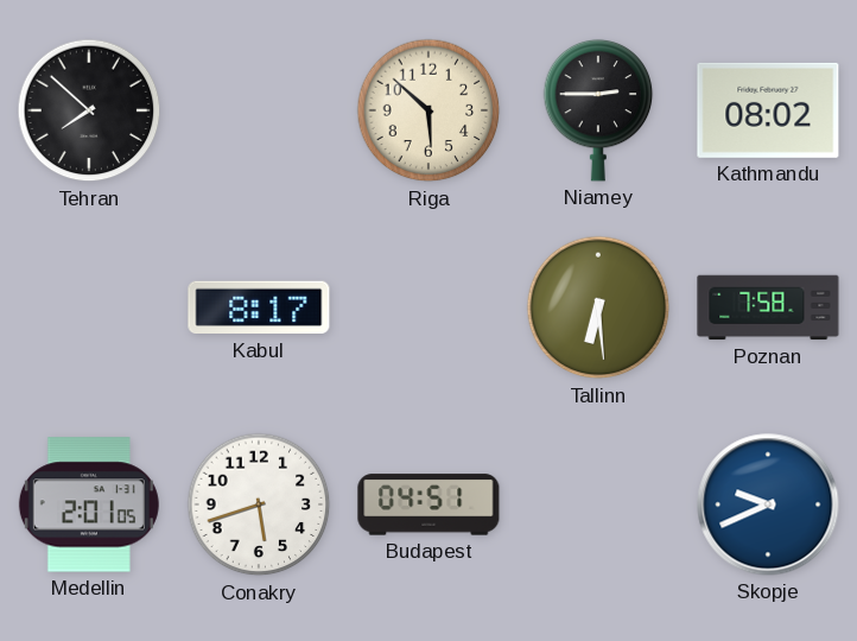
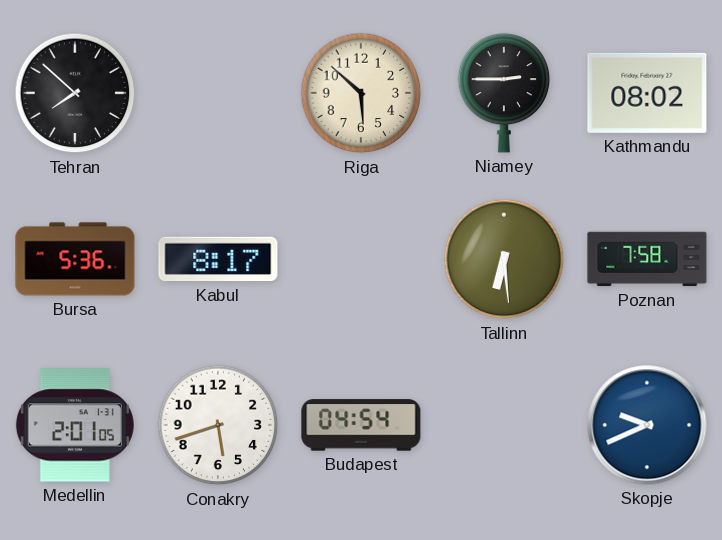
Bursa: none -> 5:36 (75, 259)
Budapest: 04:51 -> 04:54 (361, 425)
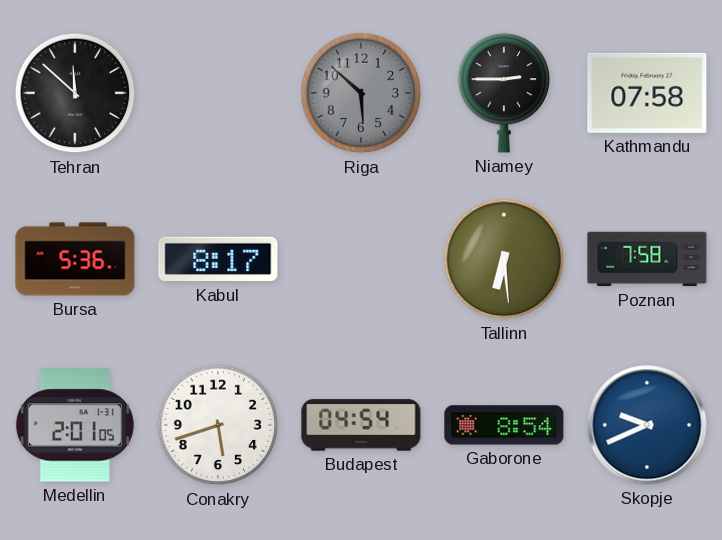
Tehran: 7:52 -> 11:52 (75, 93)
Riga dial: cream -> grey (361, 93)
Kathmandu: 08:02 -> 07:58 (647, 93)
Gaborone: none -> 8:54 (504, 425)
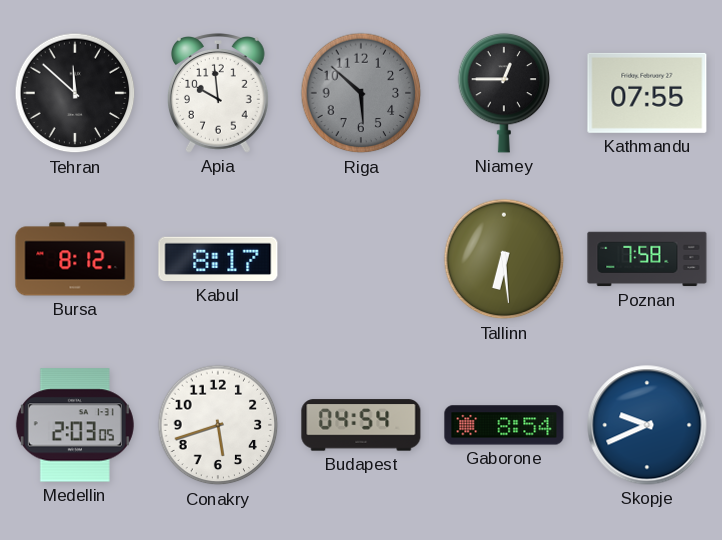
Apia: none -> 9:59 (218, 93)
Niamey: 2:45 -> 12:45 (504, 93)
Kathmandu: 07:58 -> 07:55 (647, 93)
Bursa: 5:36 -> 8:12 (75, 259)
Medellin: 2:01 -> 2:03 (75, 425)
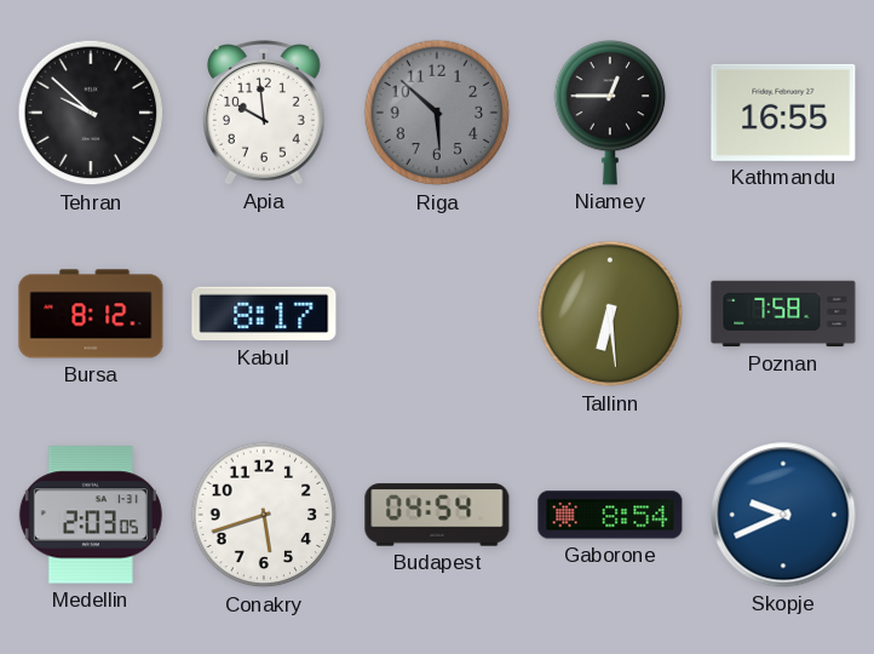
Tehran: 11:52 -> 9:52 (91, 113)
Kathmandu: 07:55 -> 16:55 (783, 113)
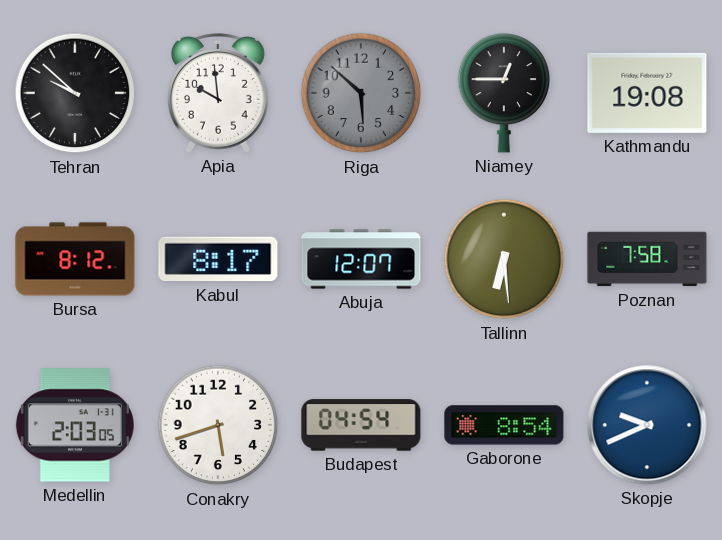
Kathmandu: 16:55 -> 19:08 (647, 93)
Abuja: none -> 12:07 (361, 259)
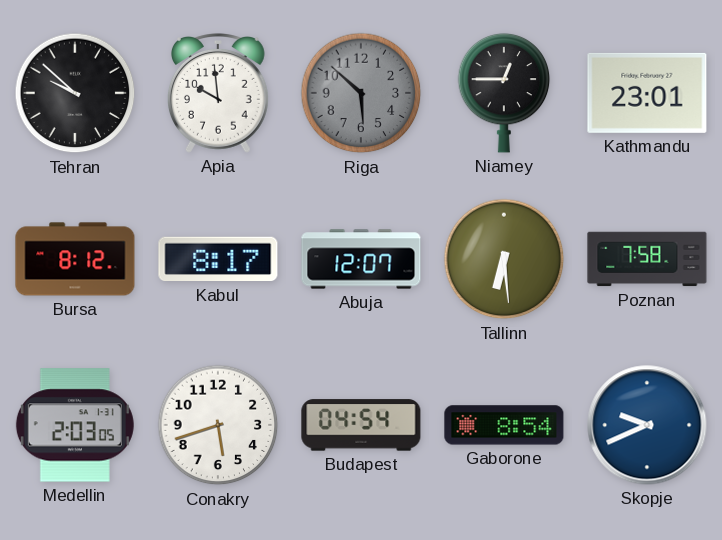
Kathmandu: 19:08 -> 23:01 (647, 93)
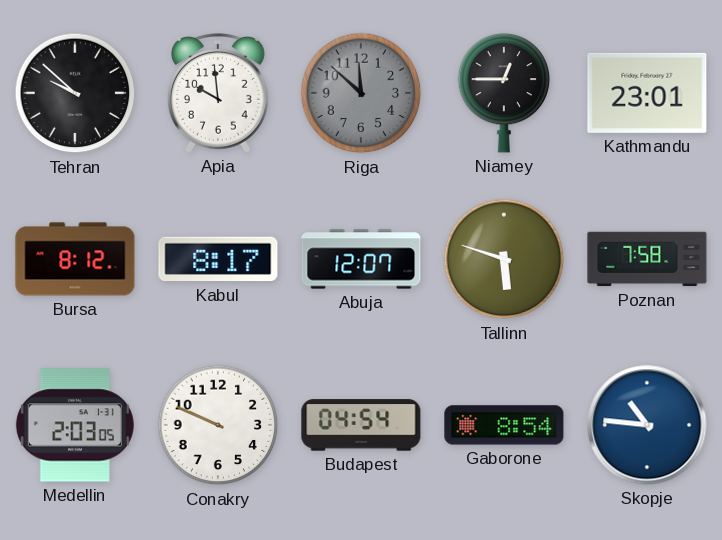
Riga: 5:52 -> 11:52 (361, 93)
Tallinn: 6:29 -> 5:48 (504, 259)
Conakry: 5:42 -> 9:49 (218, 425)
Skopje: 9:41 -> 10:46 (647, 425)
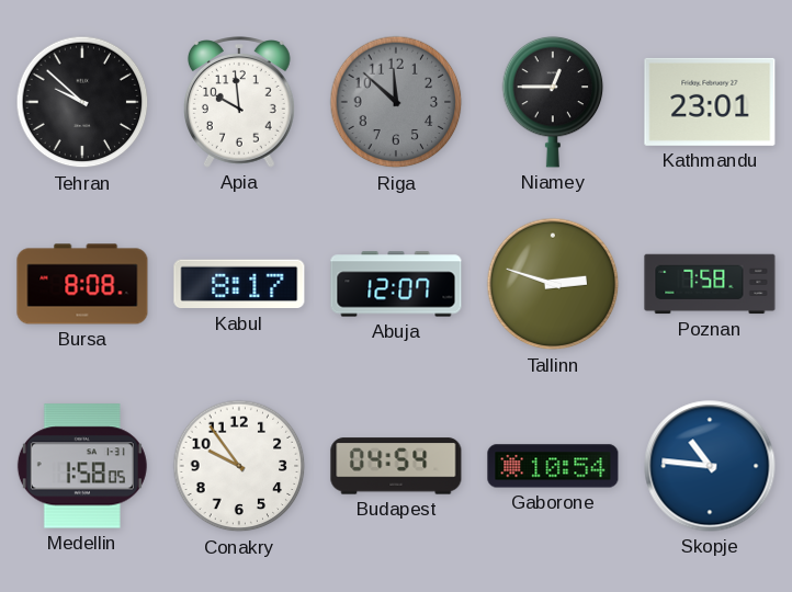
Bursa: 8:12 -> 8:08 (82, 284)
Tallinn: 5:48 -> 2:48 (553, 284)
Medellin: 2:03 -> 1:58 (82, 466)
Conakry: 9:49 -> 9:54 (239, 466)
Gaborone: 8:54 -> 10:54 (553, 466)
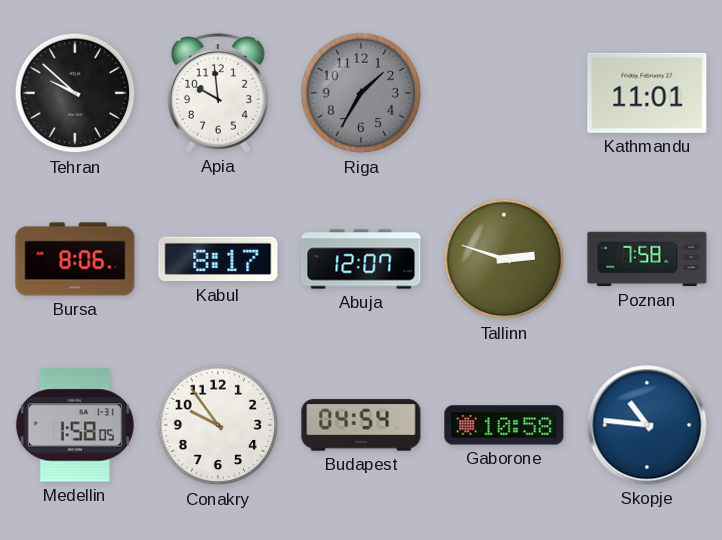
Riga: 11:52 -> 1:35 (361, 93)
Niamey: 12:45 -> none (553, 102)
Kathmandu: 23:01 -> 11:01 (647, 93)
Bursa: 8:08 -> 8:06 (75, 259)
Gaborone: 10:54 -> 10:58 (504, 425)
